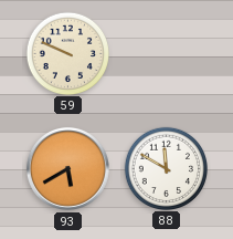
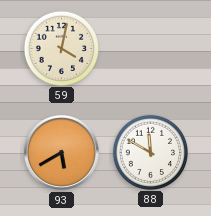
59: 9:49 -> 4:02 (62, 48)
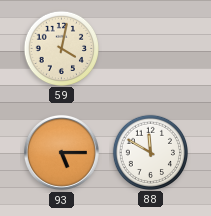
93: 5:40 -> 5:15 (62, 153)
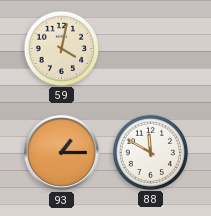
93: 5:15 -> 1:15 (62, 153)
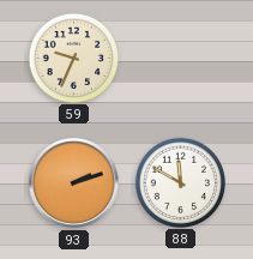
59: 4:02 -> 9:34 (74, 58)
93: 1:15 -> 2:12 (74, 183)
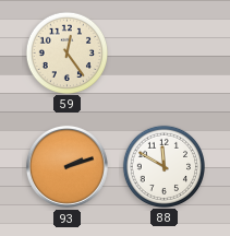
59: 9:34 -> 12:24 (68, 52)
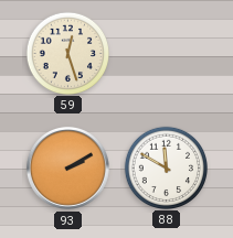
59: 12:24 -> 12:27 (68, 53)
93: 2:12 -> 2:10 (68, 169)
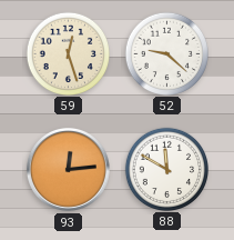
52: none -> 9:22 (167, 53)
93: 2:10 -> 12:14 (69, 170)
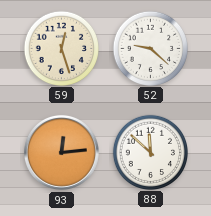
88: 11:50 -> 11:52 (151, 152)
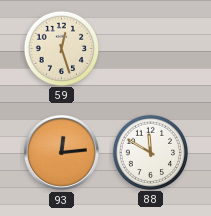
52: 9:22 -> none (151, 48)
88: 11:52 -> 11:50 (151, 152)
